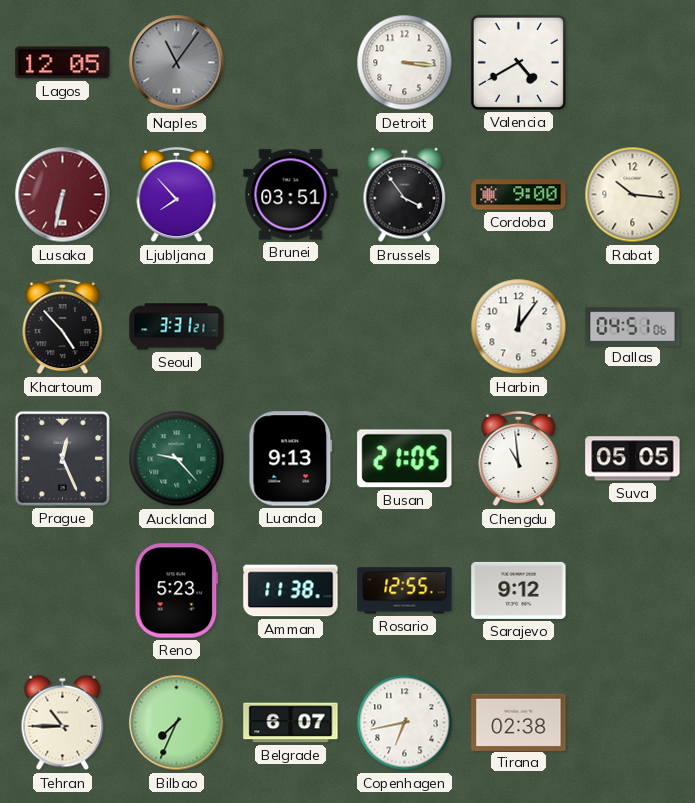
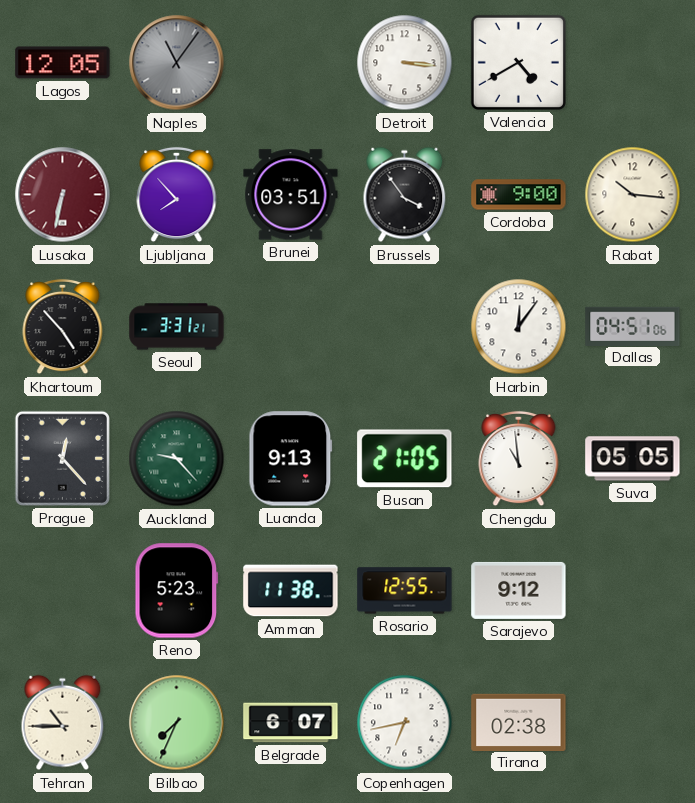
Prague: 12:26 -> 12:23 (62, 458)
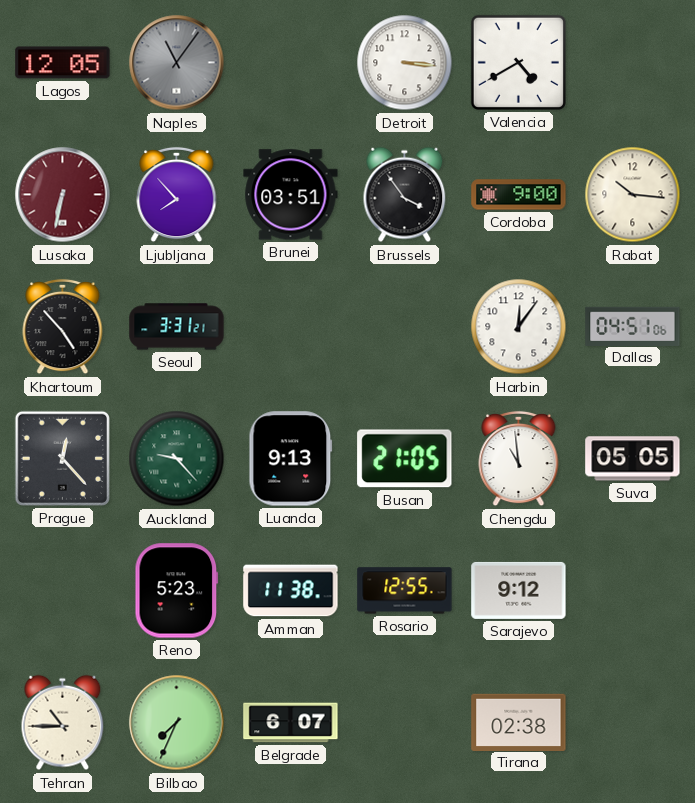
Copenhagen: 6:43 -> none (405, 723)
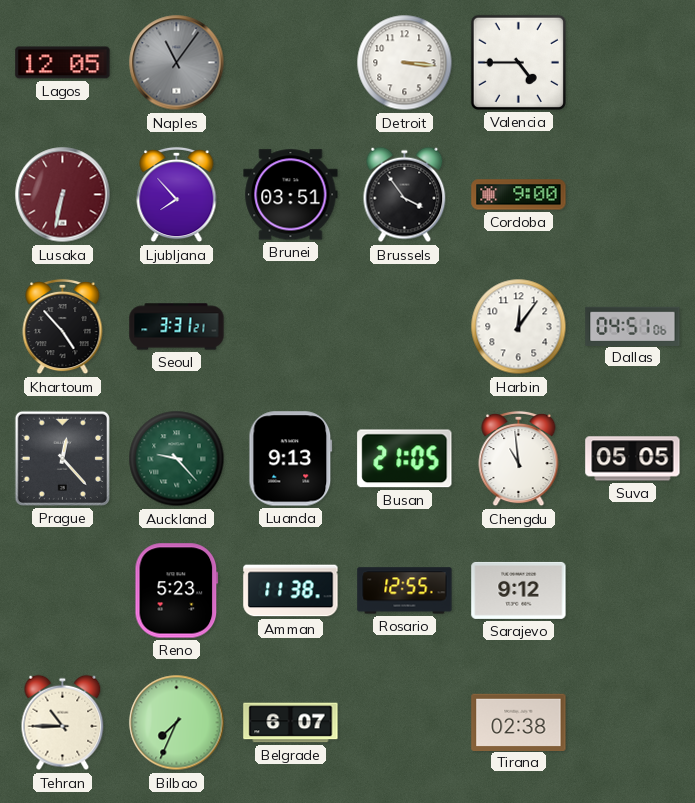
Valencia: 4:40 -> 4:45 (518, 62)
Rabat: 10:16 -> none (633, 195)
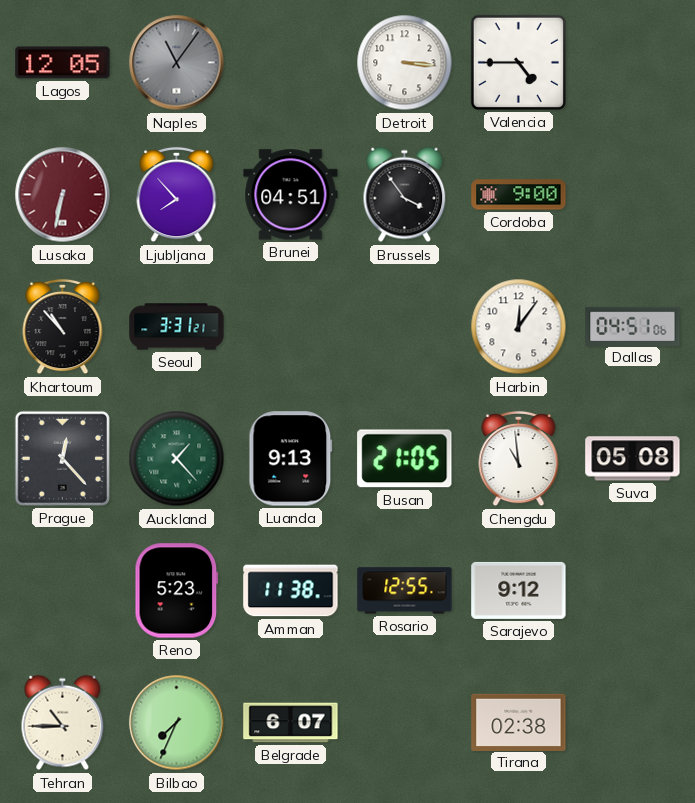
Brunei: 03:51 -> 04:51 (291, 195)
Khartoum: 4:53 -> 10:53 (63, 327)
Auckland: 9:23 -> 1:23 (177, 459)
Suva: 05:05 -> 05:08 (633, 459)
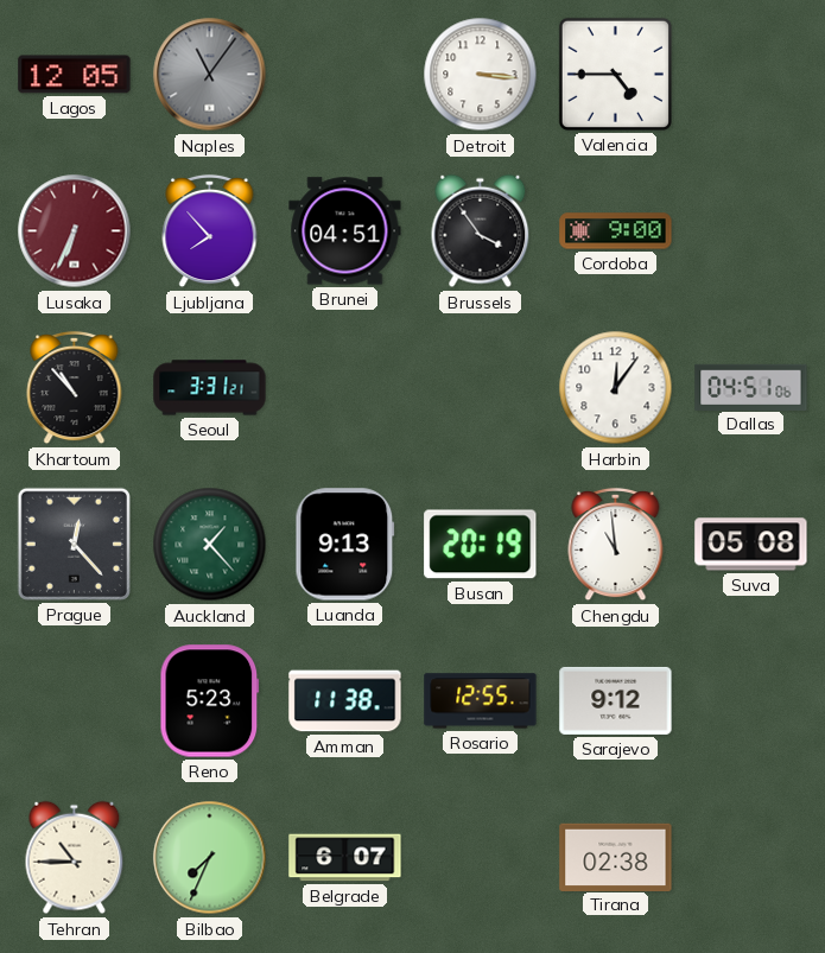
Lusaka: 6:32 -> 6:34 (75, 231)
Busan: 21:05 -> 20:19 (481, 545)
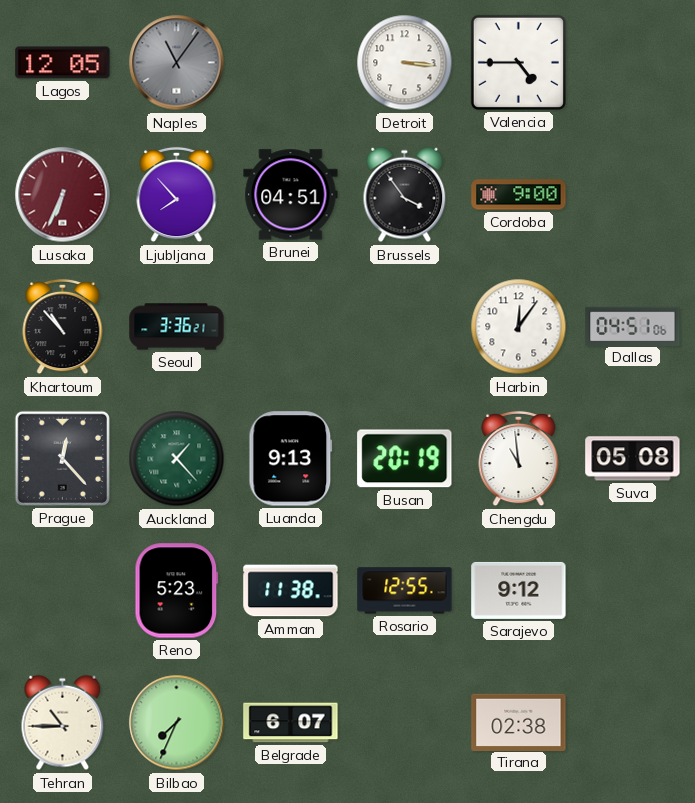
Seoul: 3:31 -> 3:36 (177, 327)
